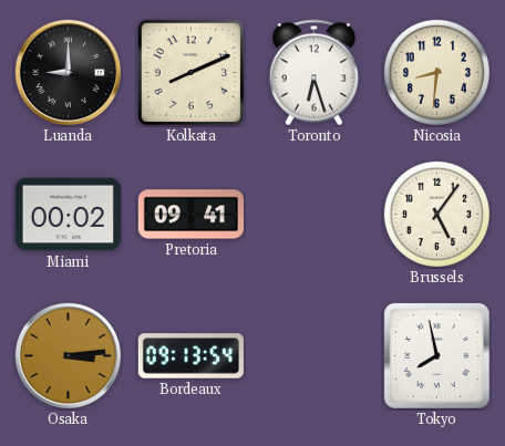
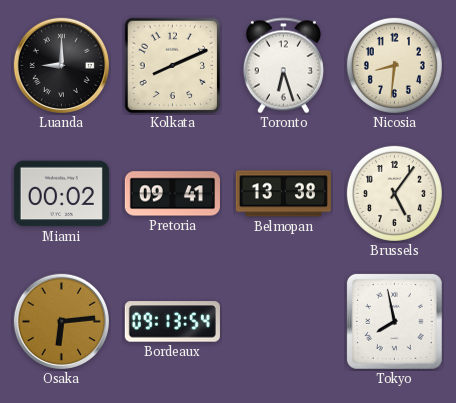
Belmopan: none -> 13:38 (283, 194)
Osaka: 3:14 -> 6:14 (61, 321)
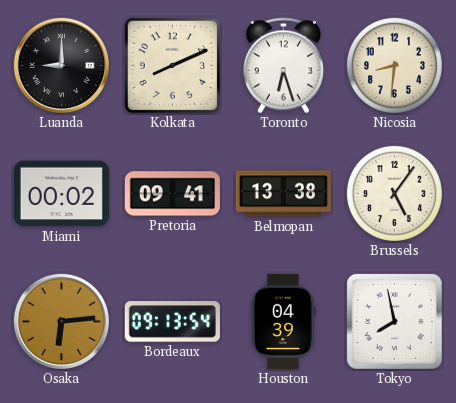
Houston: none -> 04:39 (284, 321)
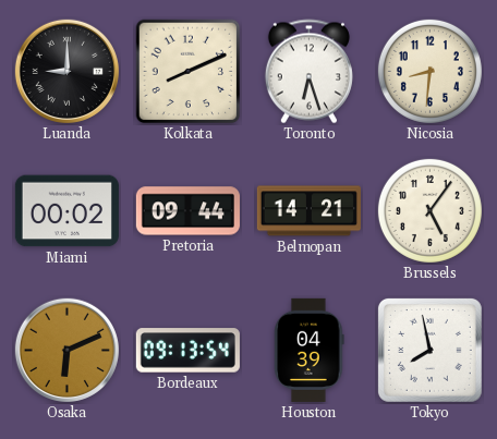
Pretoria: 09:41 -> 09:44 (187, 211)
Belmopan: 13:38 -> 14:21 (308, 211)
Osaka: 6:14 -> 6:11 (66, 350)
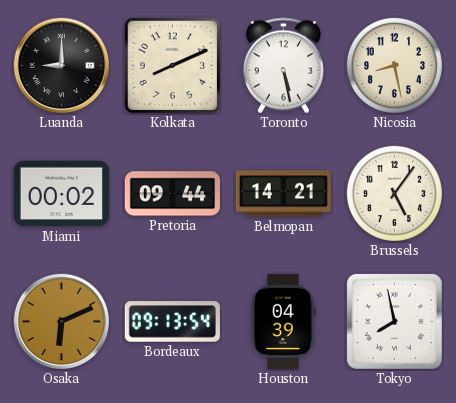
Toronto: 6:27 -> 5:28 (283, 66)
Nicosia: 8:31 -> 8:28 (394, 65)
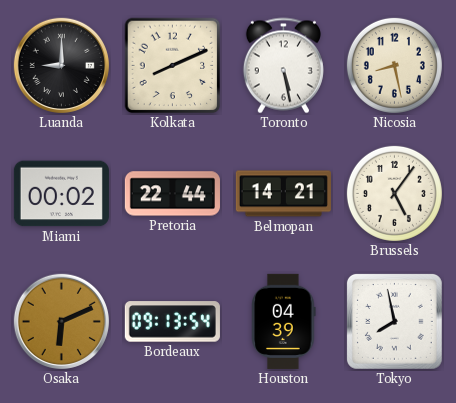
Pretoria: 09:44 -> 22:44 (172, 194)
